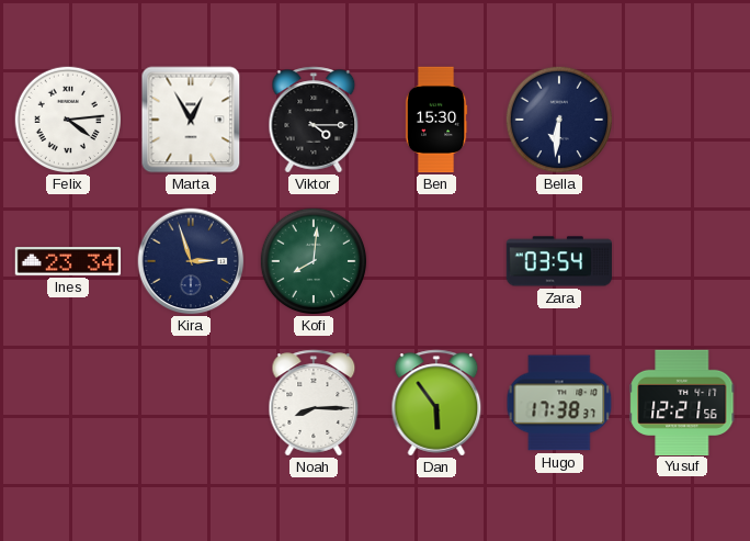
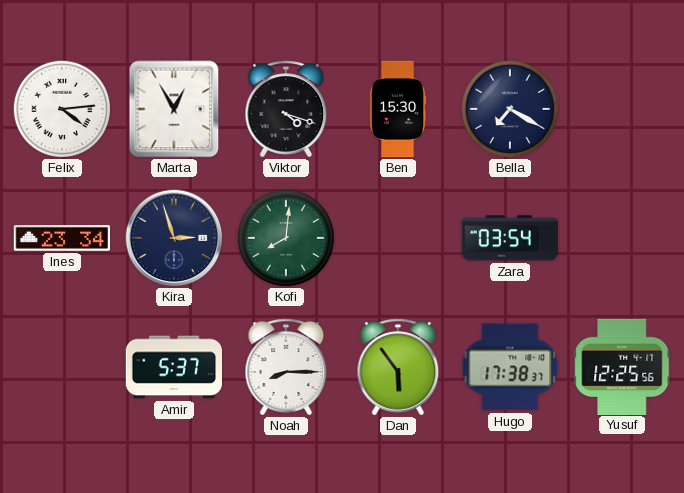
Viktor: 4:15 -> 4:18 (286, 109)
Bella: 6:31 -> 7:20 (509, 108)
Amir: none -> 5:37 (174, 367)
Yusuf: 12:21 -> 12:25 (622, 366)
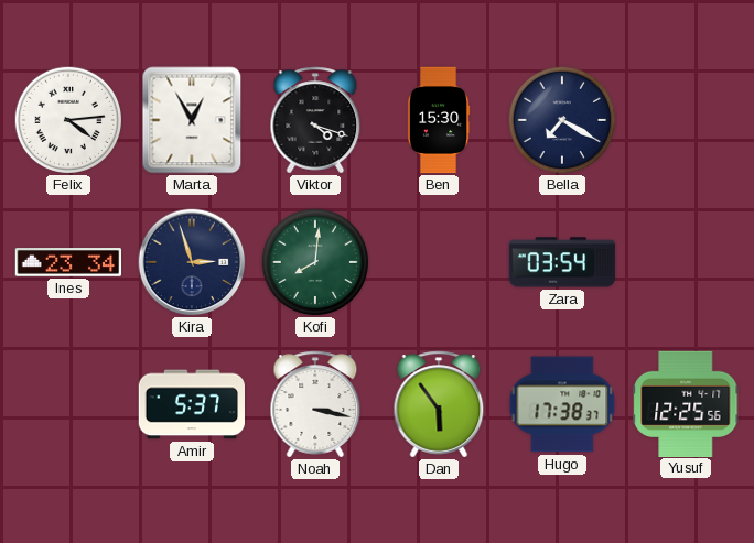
Noah: 8:15 -> 3:17 (315, 404)
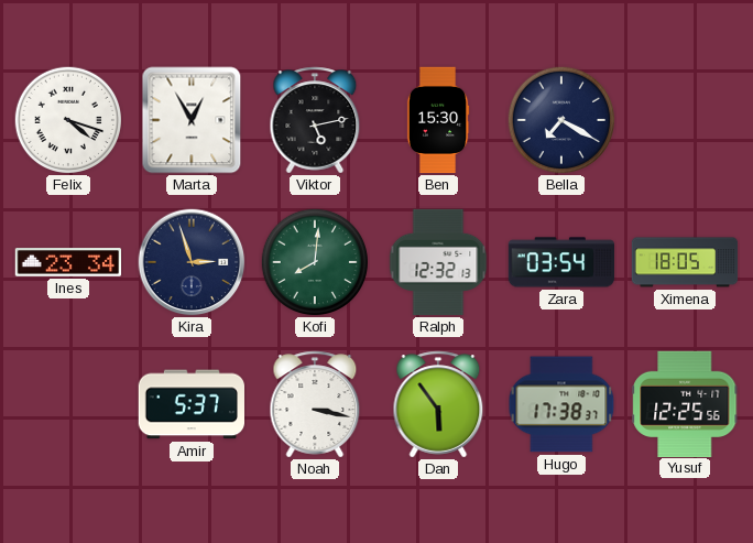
Felix: 4:14 -> 4:18 (67, 119)
Viktor: 4:18 -> 5:13 (315, 120)
Ralph: none -> 12:32 (438, 262)
Ximena: none -> 18:05 (685, 262)
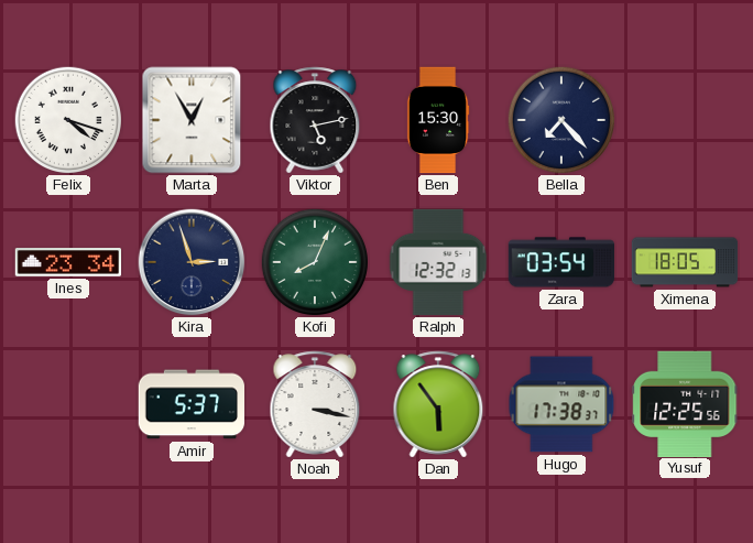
Bella: 7:20 -> 7:23 (560, 119)
Kofi: 8:01 -> 8:04 (314, 261)
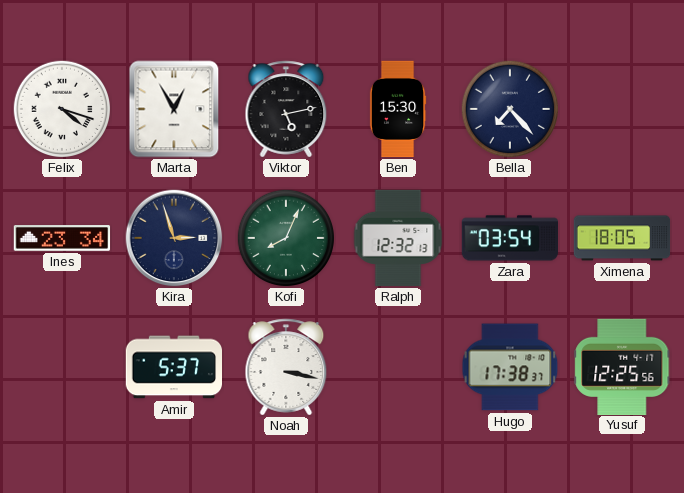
Dan: 5:54 -> none (438, 404)
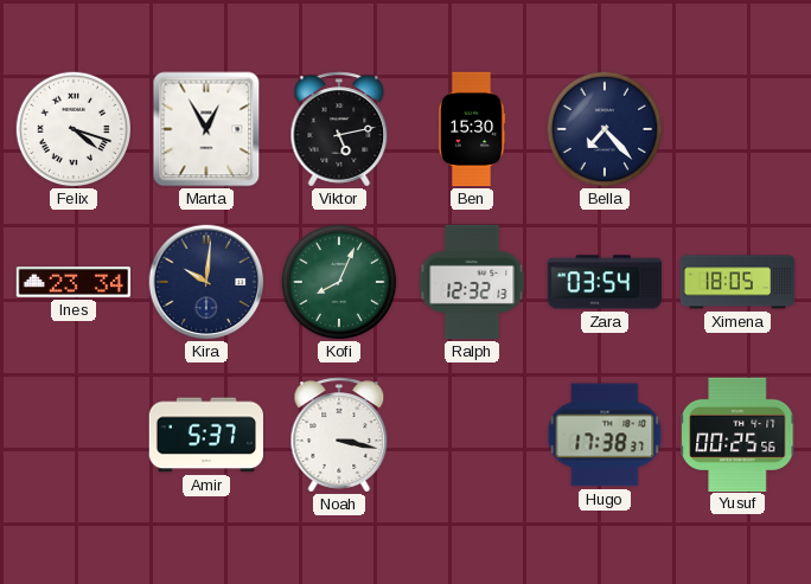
Kira: 2:57 -> 10:01 (206, 282)
Yusuf: 12:25 -> 00:25 (737, 434)
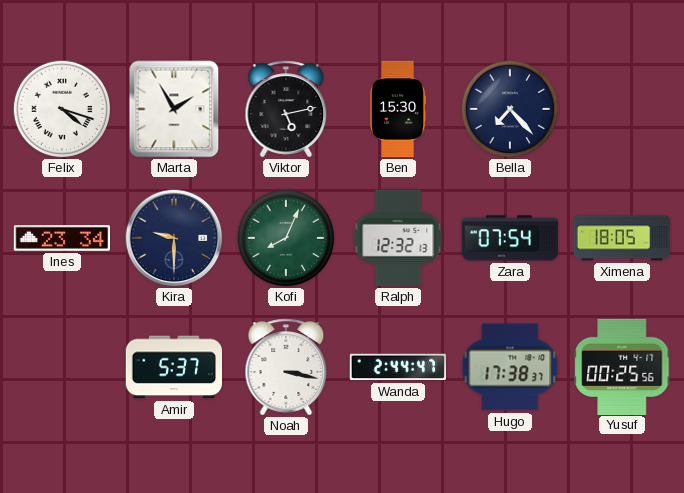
Marta: 12:55 -> 1:55 (174, 109)
Kira: 10:01 -> 9:30 (174, 238)
Zara: 03:54 -> 07:54 (509, 238)
Wanda: none -> 2:44 (398, 367)
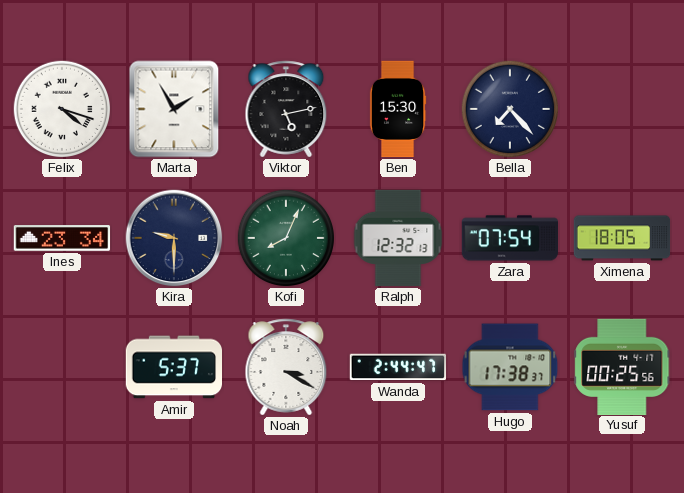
Noah: 3:17 -> 3:20 (286, 367)
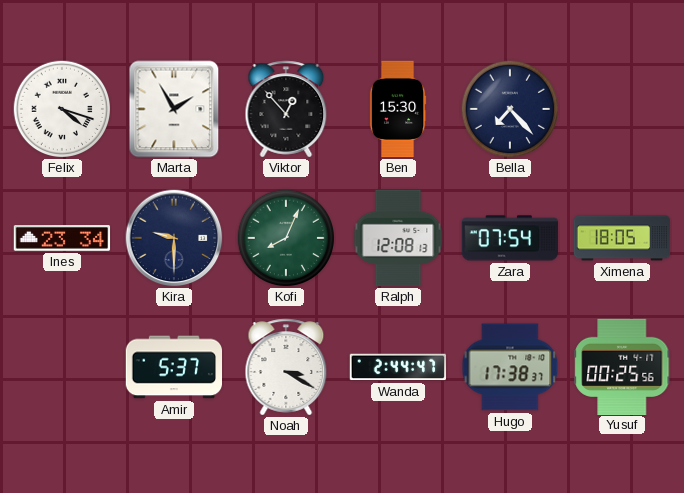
Viktor: 5:13 -> 12:53 (286, 109)
Ralph: 12:32 -> 12:08 (398, 238)
